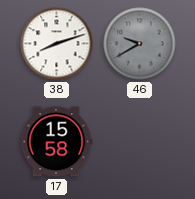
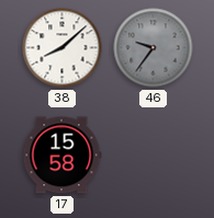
38: 8:12 -> 8:08 (63, 48)
46: 9:40 -> 9:36 (154, 48)
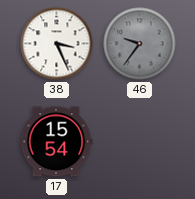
38: 8:08 -> 3:26 (57, 44)
17: 15:58 -> 15:54 (56, 142)
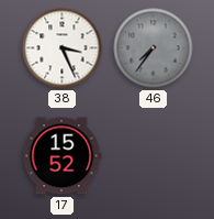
46: 9:36 -> 7:36 (154, 48)
17: 15:54 -> 15:52 (61, 156)
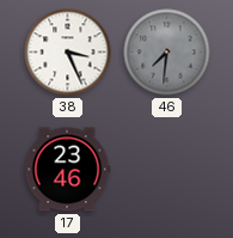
46: 7:36 -> 7:31 (167, 53)
17: 15:52 -> 23:46 (67, 170)
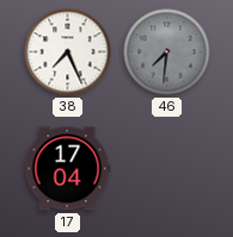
38: 3:26 -> 7:26 (68, 52)
17: 23:46 -> 17:04 (67, 169)
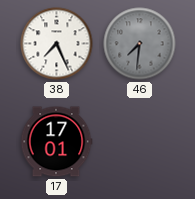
17: 17:04 -> 17:01 (56, 142)
